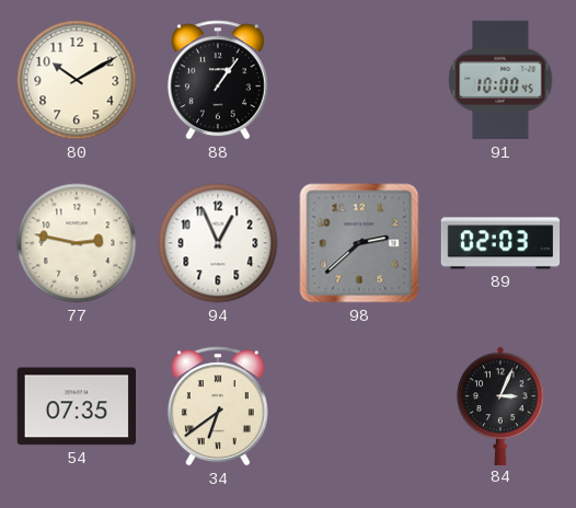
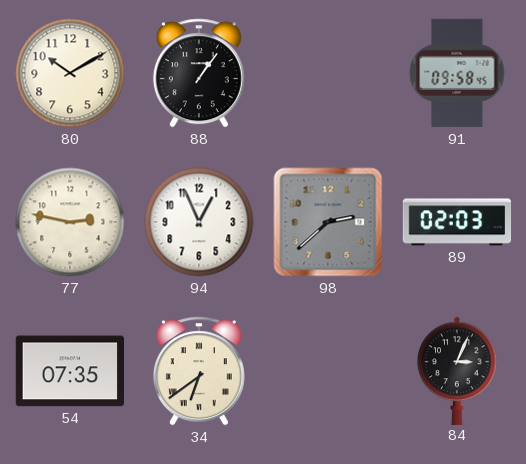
91: 10:00 -> 09:58 (457, 73)
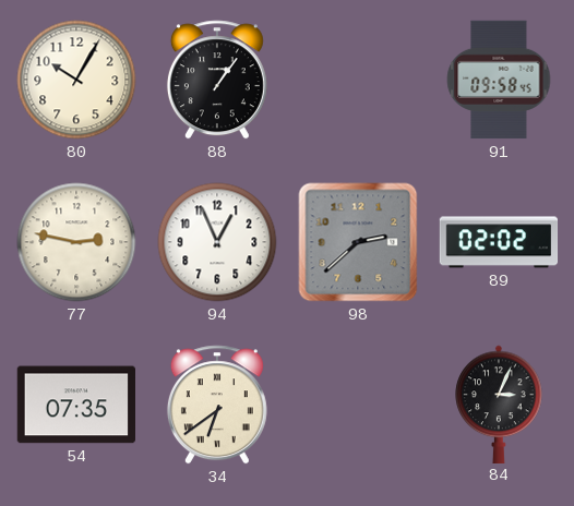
80: 10:10 -> 10:05 (76, 80)
89: 02:03 -> 02:02 (499, 242)
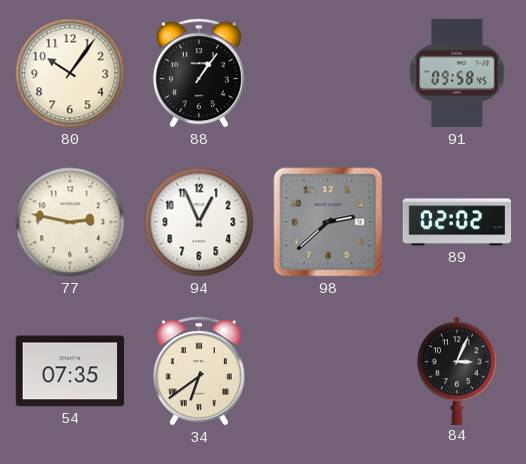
80: 10:05 -> 10:06 (70, 73)
